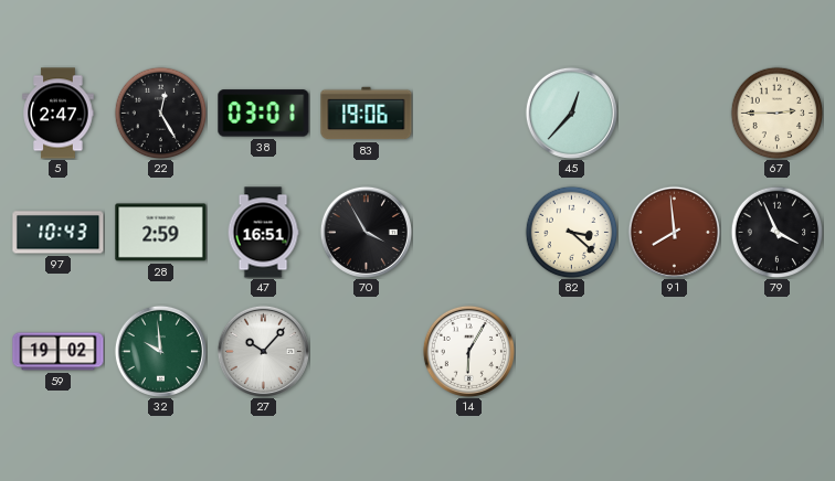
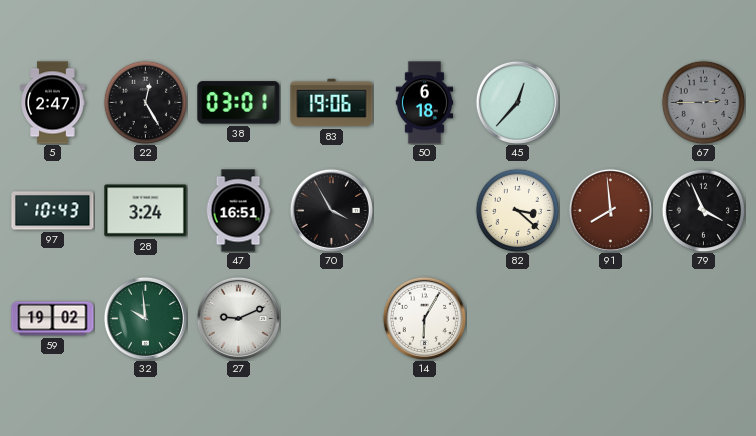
50: none -> 6:18 (425, 103)
67 dial: cream -> grey (703, 102)
28: 2:59 -> 3:24 (146, 211)
27: 10:07 -> 9:11 (238, 318)
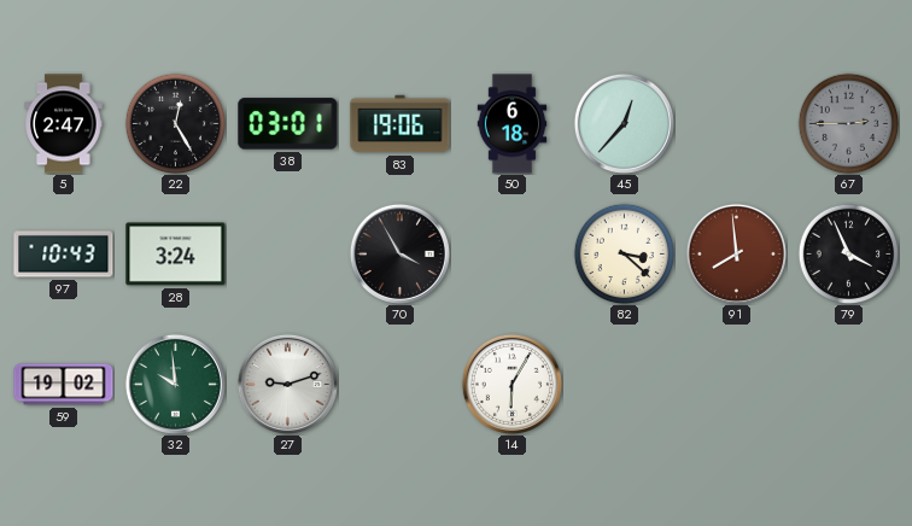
47: 16:51 -> none (238, 211)
27: 9:11 -> 9:12 (287, 384)
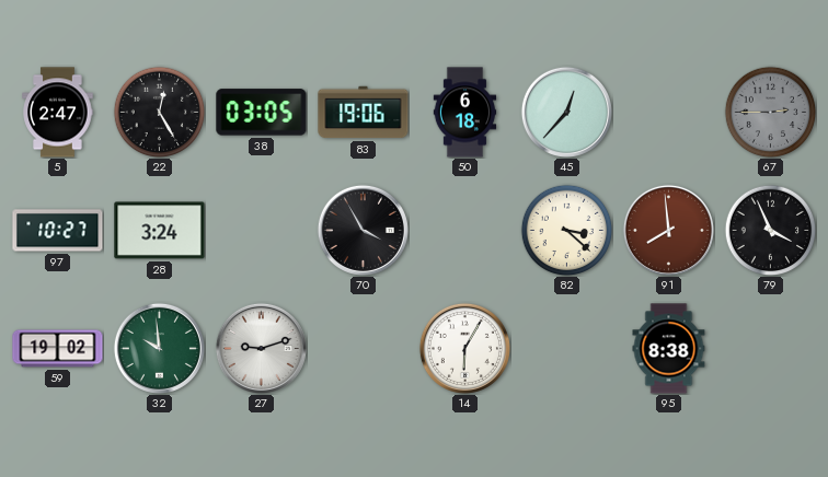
38: 03:01 -> 03:05 (262, 113)
97: 10:43 -> 10:27 (58, 231)
95: none -> 8:38 (669, 349)
